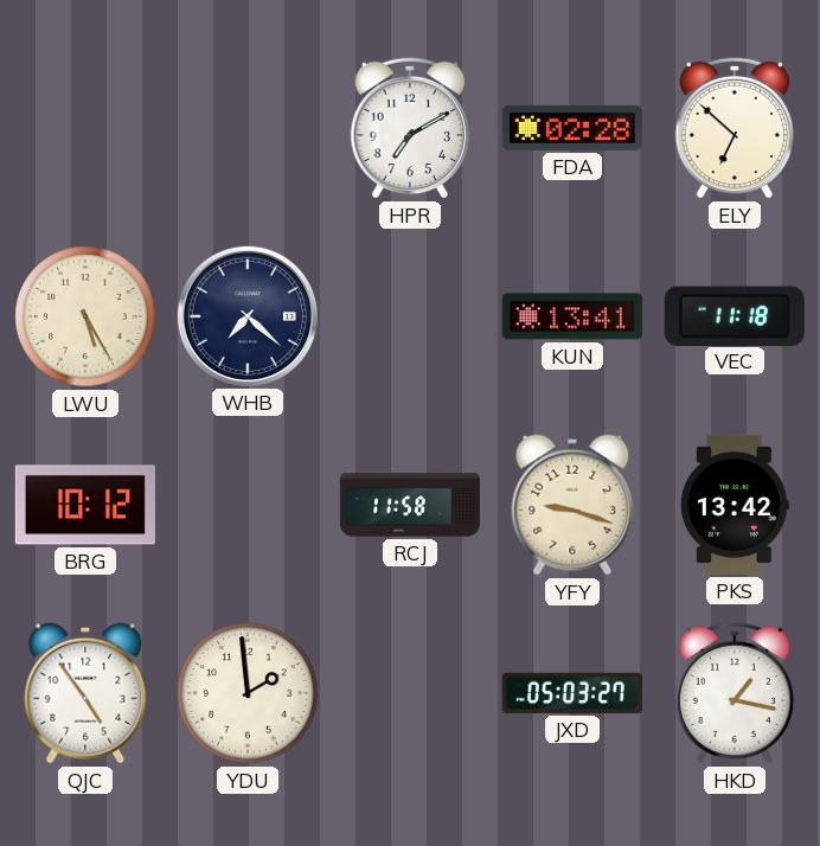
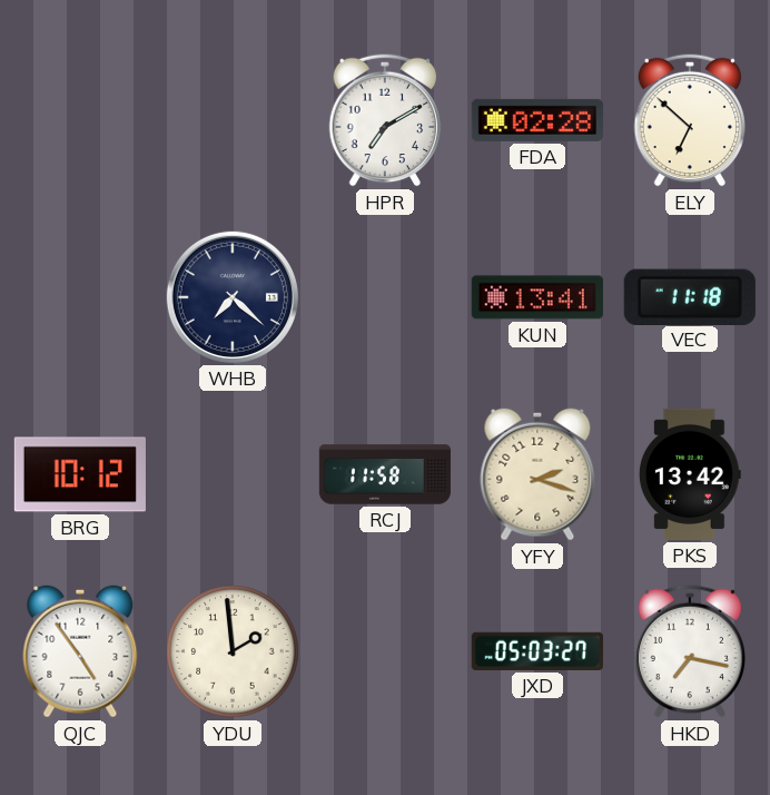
LWU: 5:25 -> none (85, 316)
YFY: 9:18 -> 2:18 (537, 474)
HKD: 1:17 -> 7:17 (690, 651)
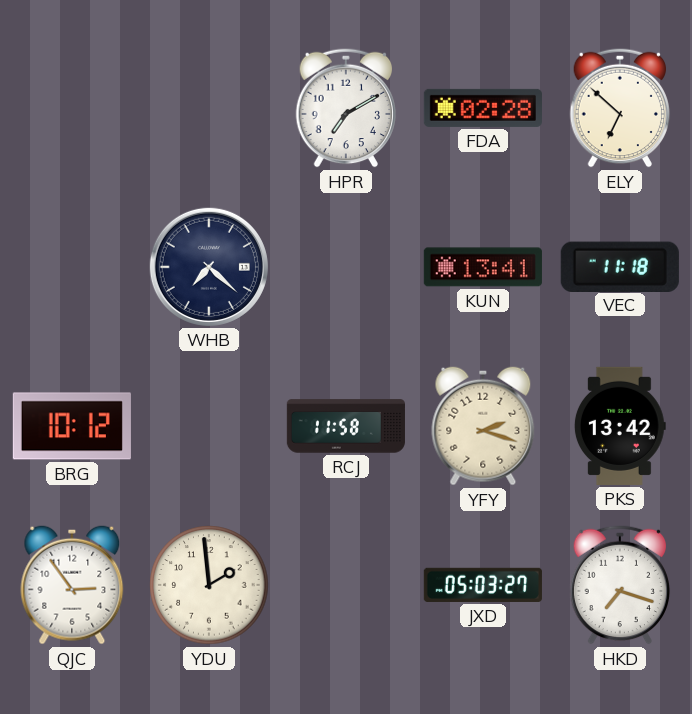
QJC: 4:54 -> 2:54 (72, 585)
HKD: 7:17 -> 7:18 (620, 585)
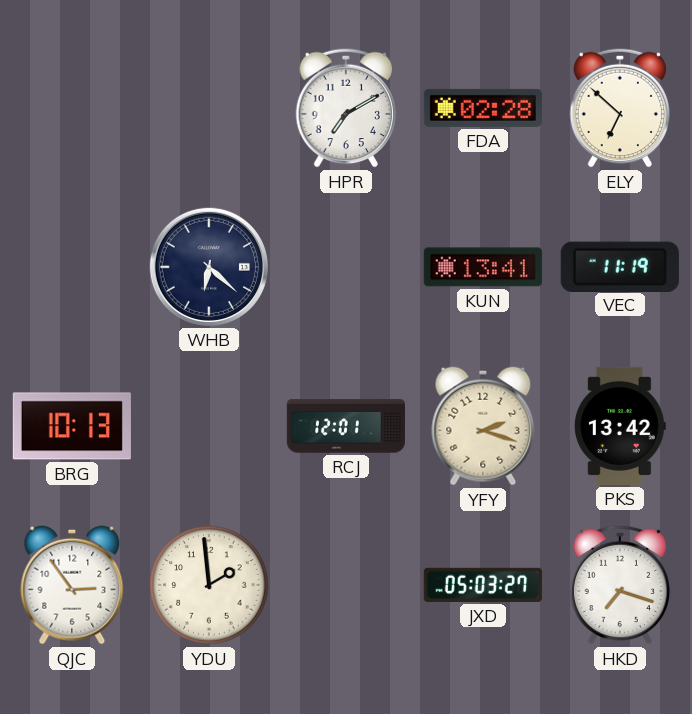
WHB: 7:22 -> 6:22 (209, 267)
VEC: 11:18 -> 11:19 (620, 266)
BRG: 10:12 -> 10:13 (72, 426)
RCJ: 11:58 -> 12:01 (346, 426)
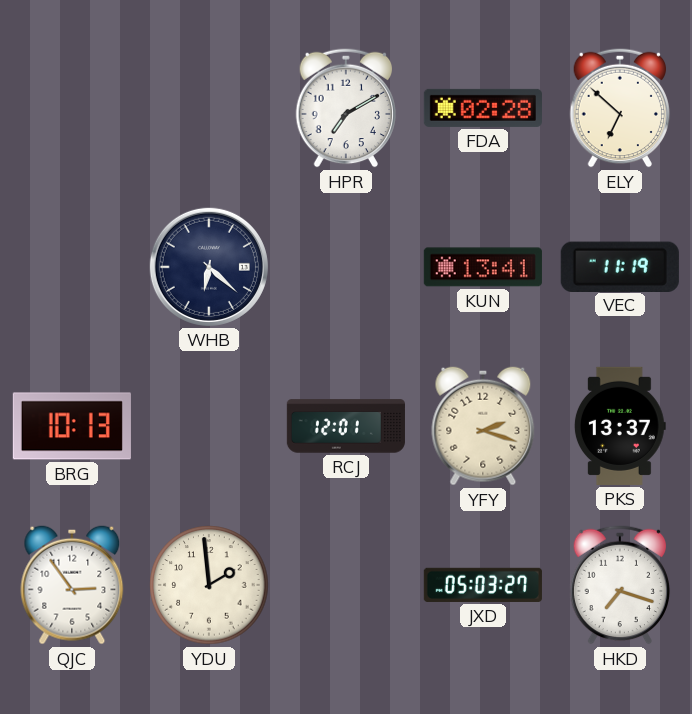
PKS: 13:42 -> 13:37 (620, 426)
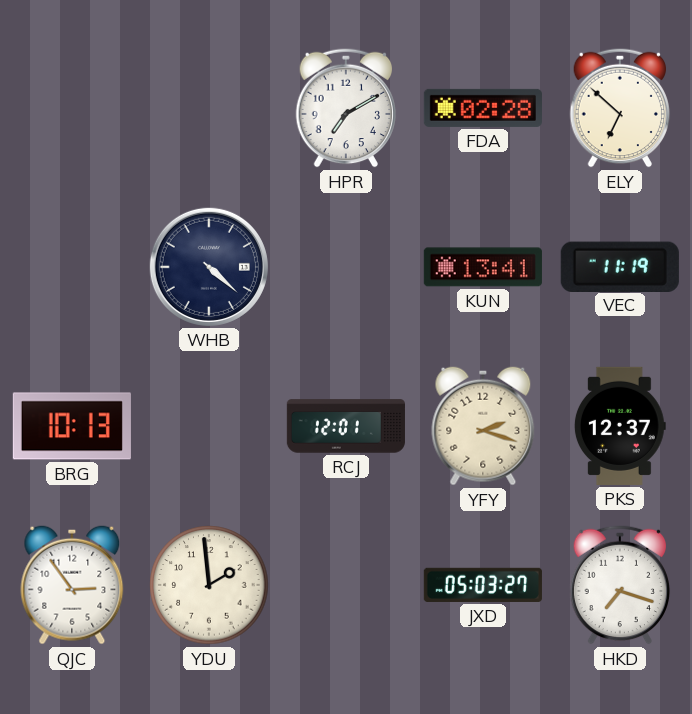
WHB: 6:22 -> 4:22 (209, 267)
PKS: 13:37 -> 12:37 (620, 426)
